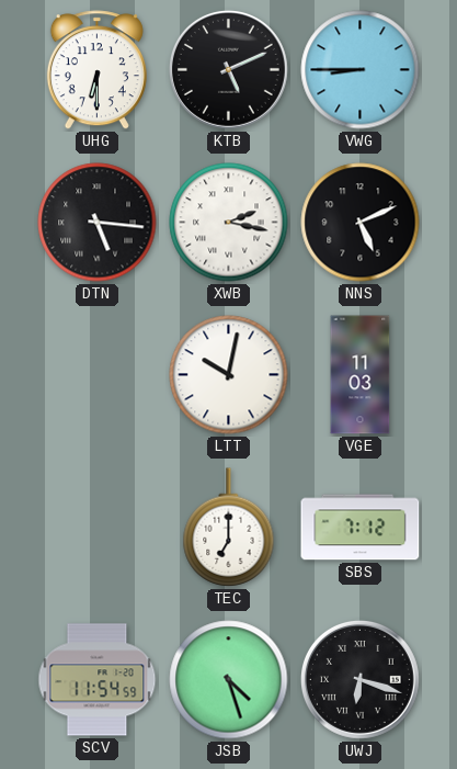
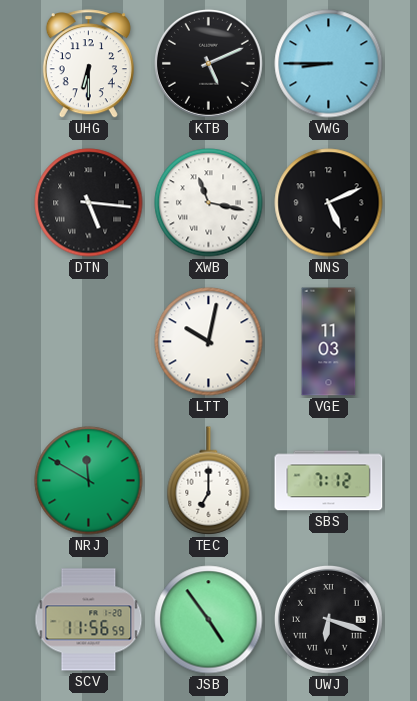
XWB: 2:17 -> 11:17 (209, 203)
NRJ: none -> 11:50 (89, 481)
SCV: 11:54 -> 11:56 (89, 620)
JSB: 4:27 -> 4:54 (209, 620)
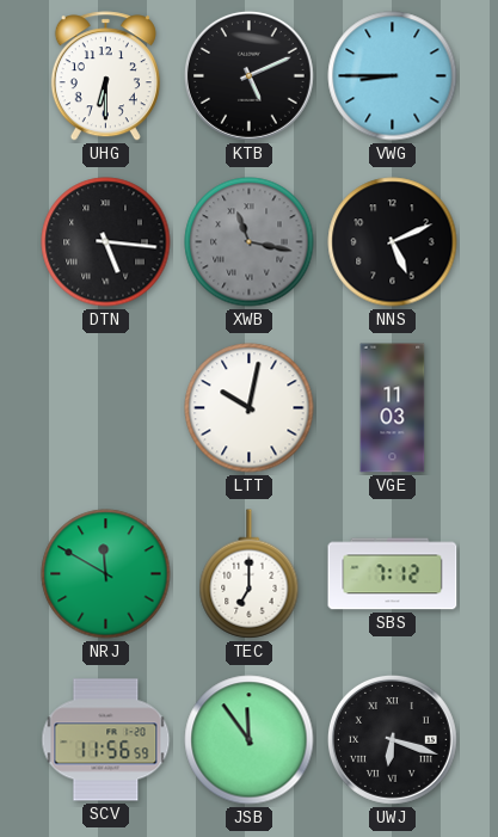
XWB dial: white -> grey (250, 242)
JSB: 4:54 -> 11:54 (250, 740)
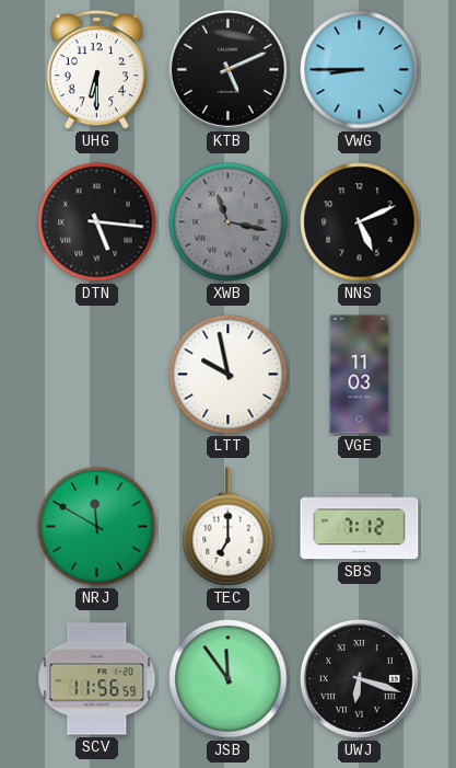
LTT: 10:02 -> 9:58 (229, 375)
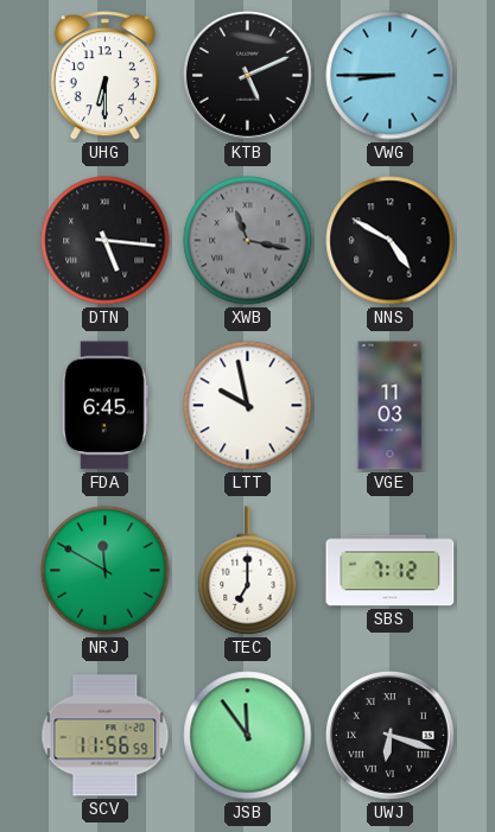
NNS: 5:11 -> 4:50 (391, 241)
FDA: none -> 6:45 (104, 406)
